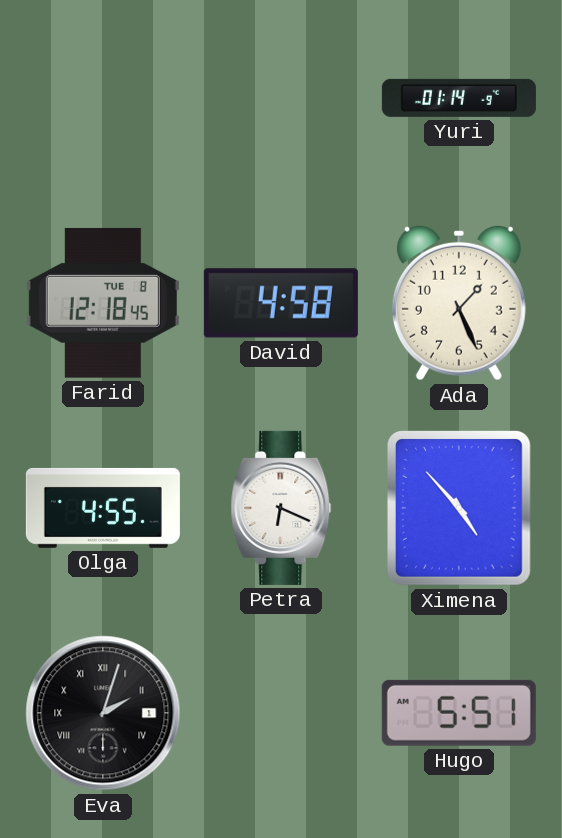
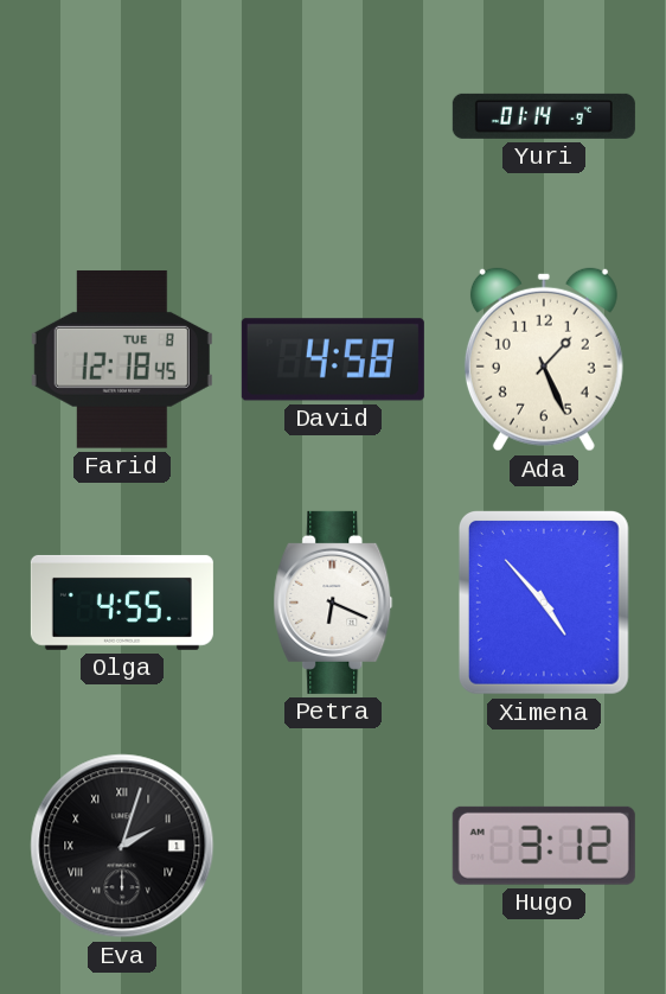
Hugo: 5:51 -> 3:12 (544, 846)
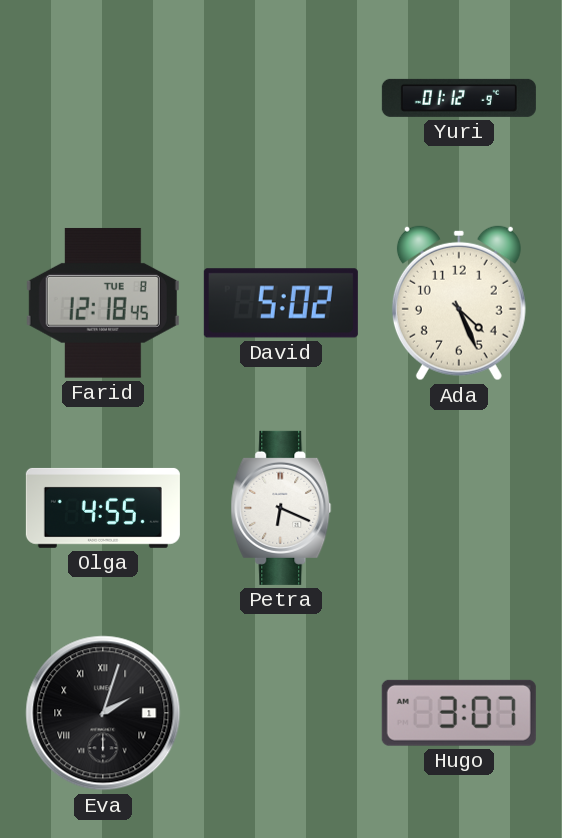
Yuri: 01:14 -> 01:12 (459, 98)
David: 4:58 -> 5:02 (281, 303)
Ada: 1:26 -> 4:26 (459, 303)
Ximena: 4:53 -> none (544, 604)
Hugo: 3:12 -> 3:07 (459, 713)
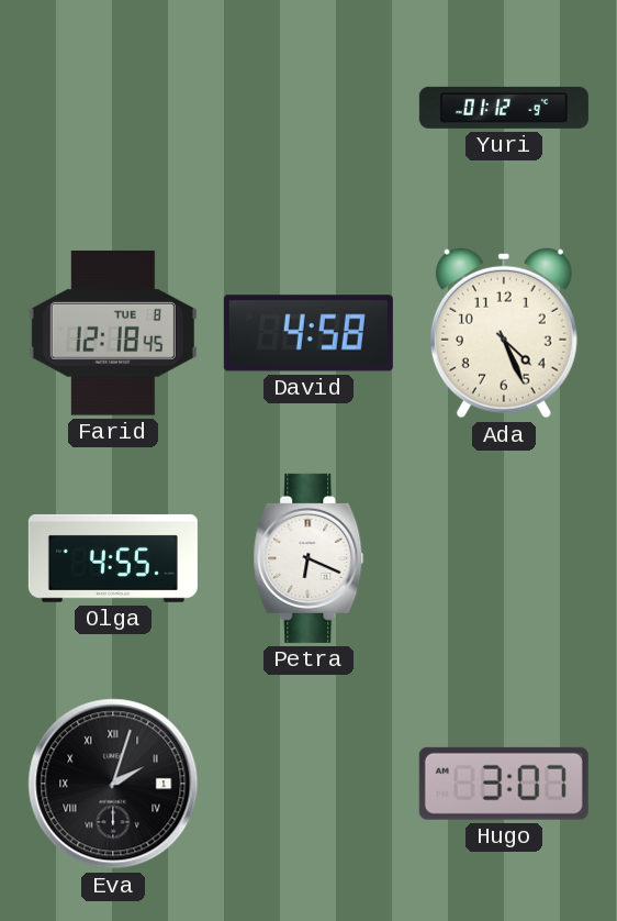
David: 5:02 -> 4:58 (308, 333)
